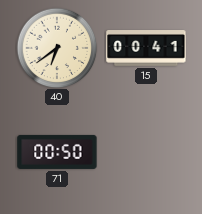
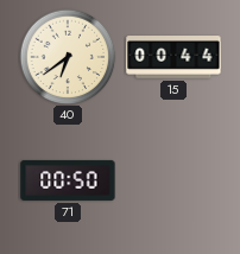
15: 00:41 -> 00:44 (173, 58)
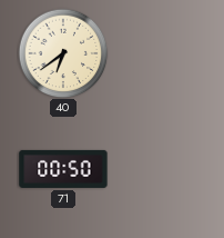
15: 00:44 -> none (173, 58)
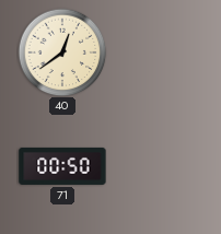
40: 6:39 -> 12:39 (62, 52)
